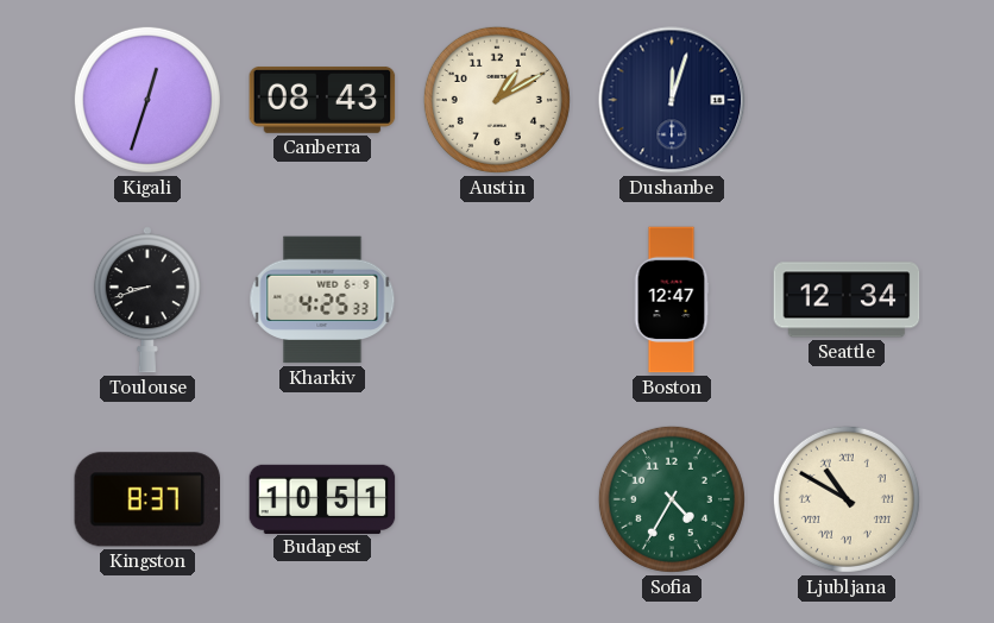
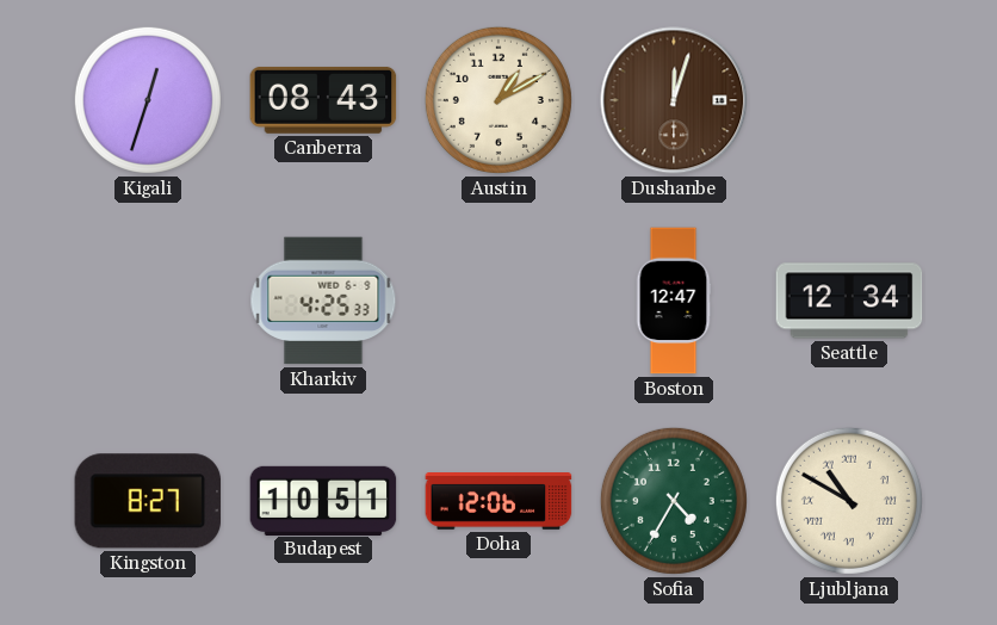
Dushanbe dial: navy -> brown (674, 100)
Toulouse: 8:42 -> none (147, 300)
Kingston: 8:37 -> 8:27 (148, 501)
Doha: none -> 12:06 (498, 502)
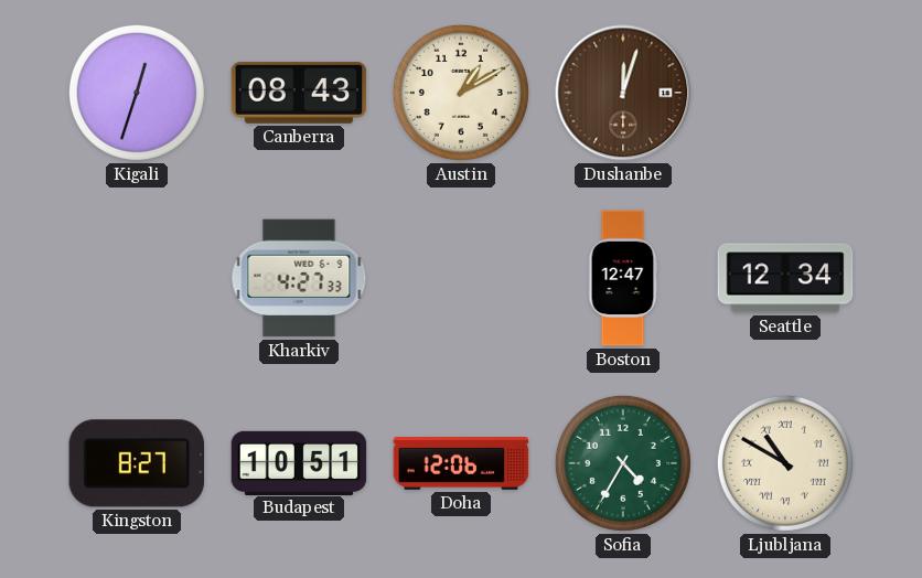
Kharkiv: 4:25 -> 4:27 (299, 278)
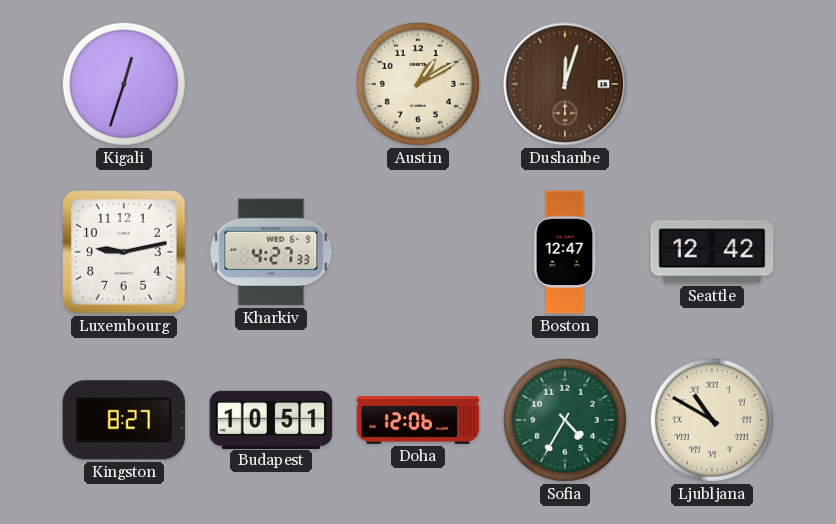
Canberra: 08:43 -> none (299, 93)
Luxembourg: none -> 9:13 (125, 253)
Seattle: 12:34 -> 12:42 (712, 252)
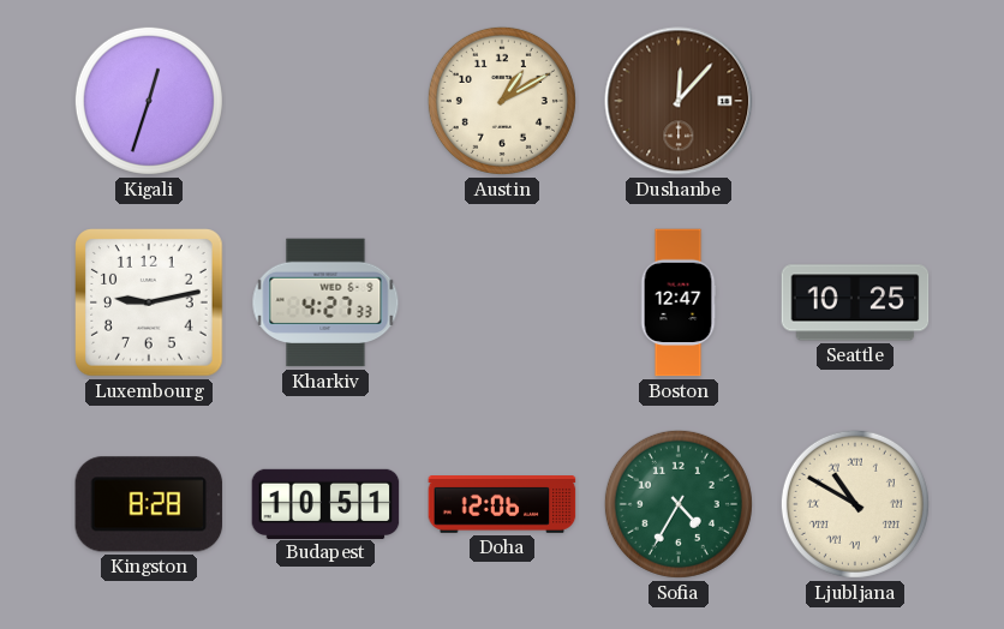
Dushanbe: 12:03 -> 12:07 (679, 101)
Seattle: 12:42 -> 10:25 (855, 302)
Kingston: 8:27 -> 8:28 (149, 504)
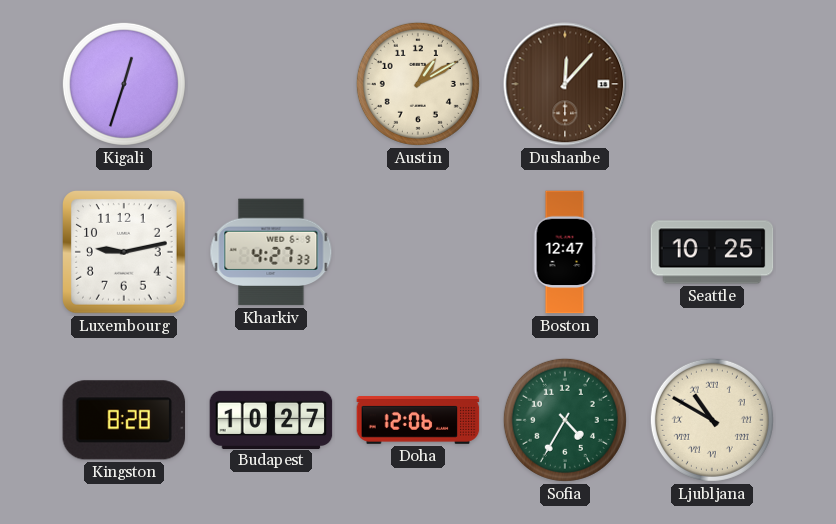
Budapest: 10:51 -> 10:27 (271, 419)
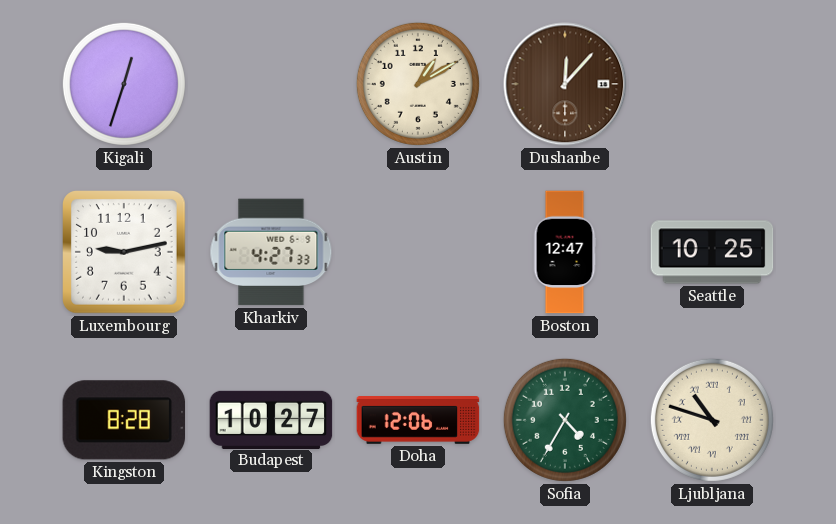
Ljubljana: 10:50 -> 10:48 (712, 420)
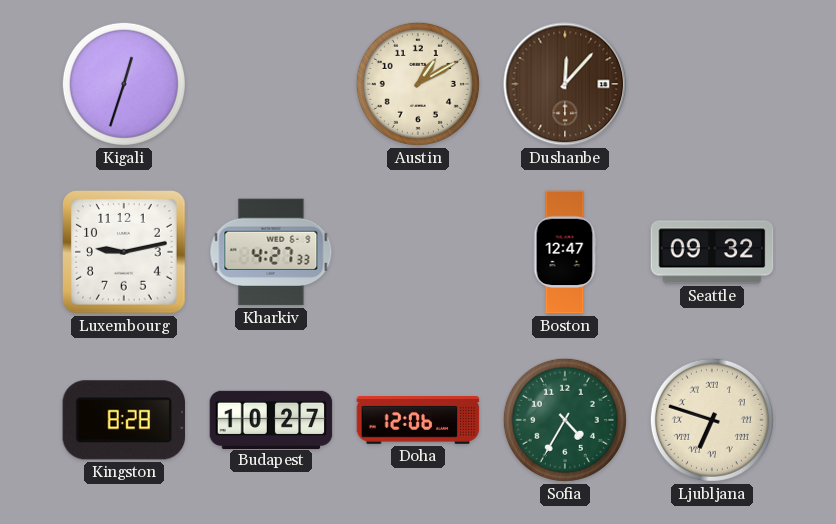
Seattle: 10:25 -> 09:32 (712, 252)
Ljubljana: 10:48 -> 6:48 (712, 420)
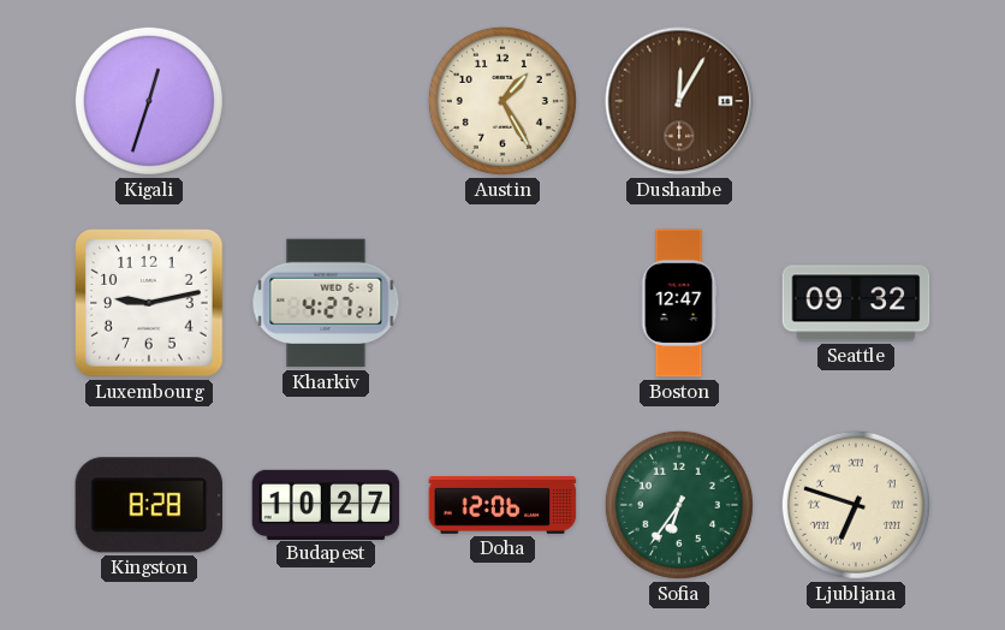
Austin: 1:10 -> 1:25 (502, 101)
Dushanbe: 12:07 -> 12:05 (679, 101)
Kharkiv: 4:27:33 -> 4:27:21 (326, 303)
Sofia: 4:35 -> 6:36 (679, 505)
